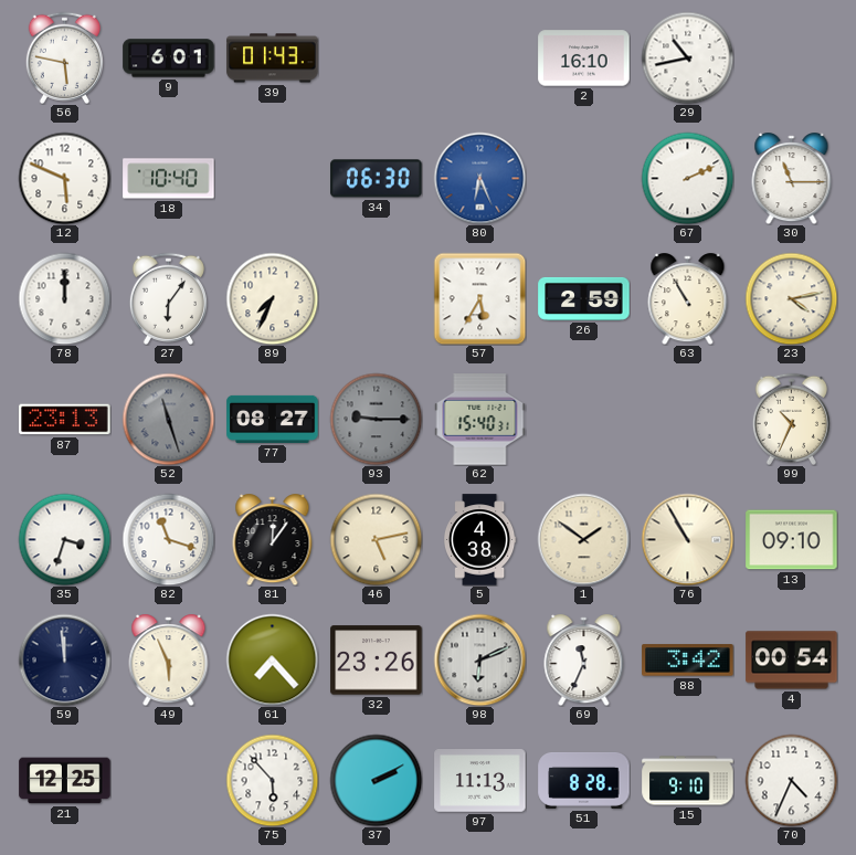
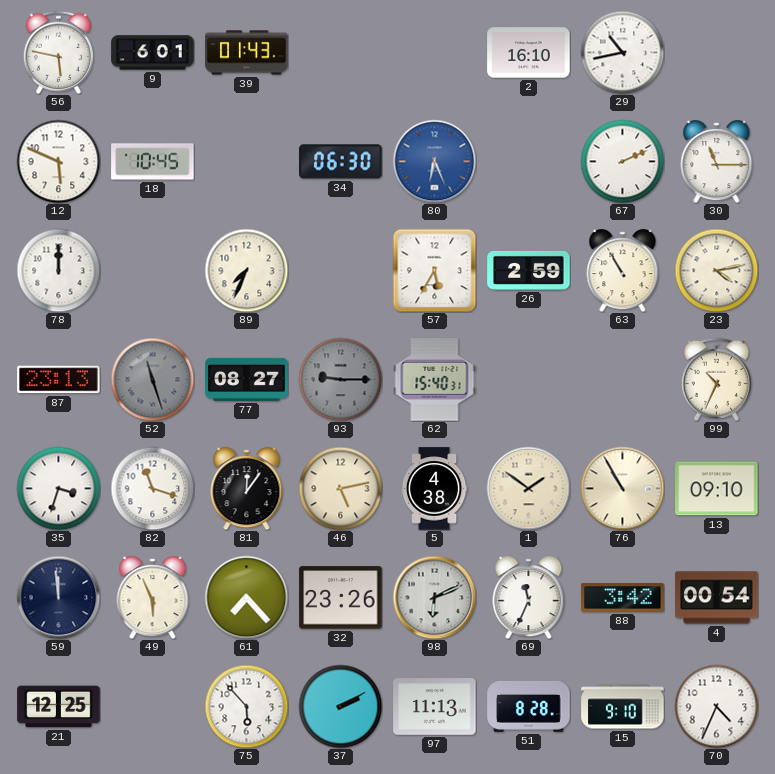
18: 10:40 -> 10:45 (153, 162)
27: 6:06 -> none (168, 298)
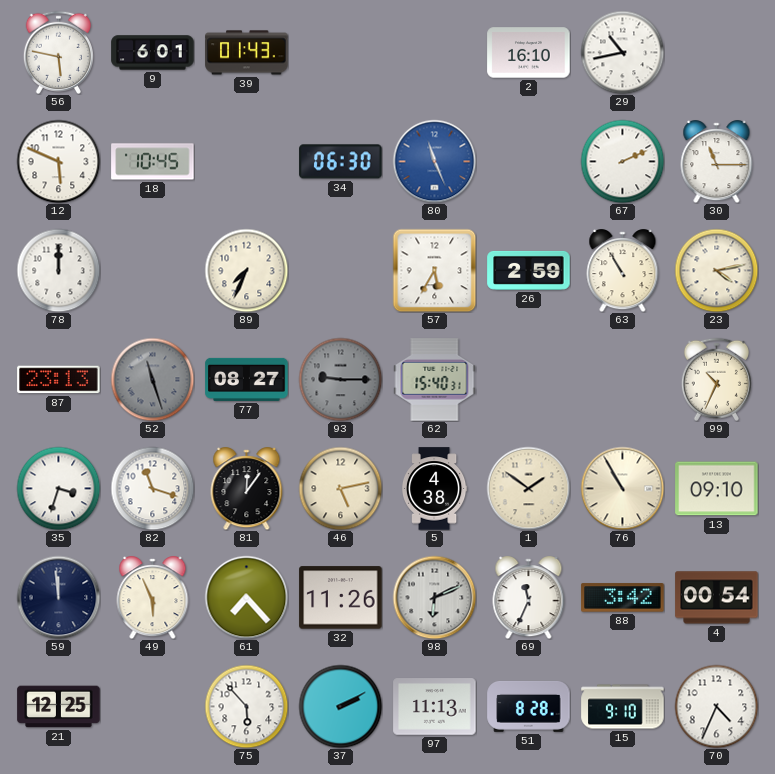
80: 6:26 -> 11:26 (434, 161)
32: 23:26 -> 11:26 (341, 598)
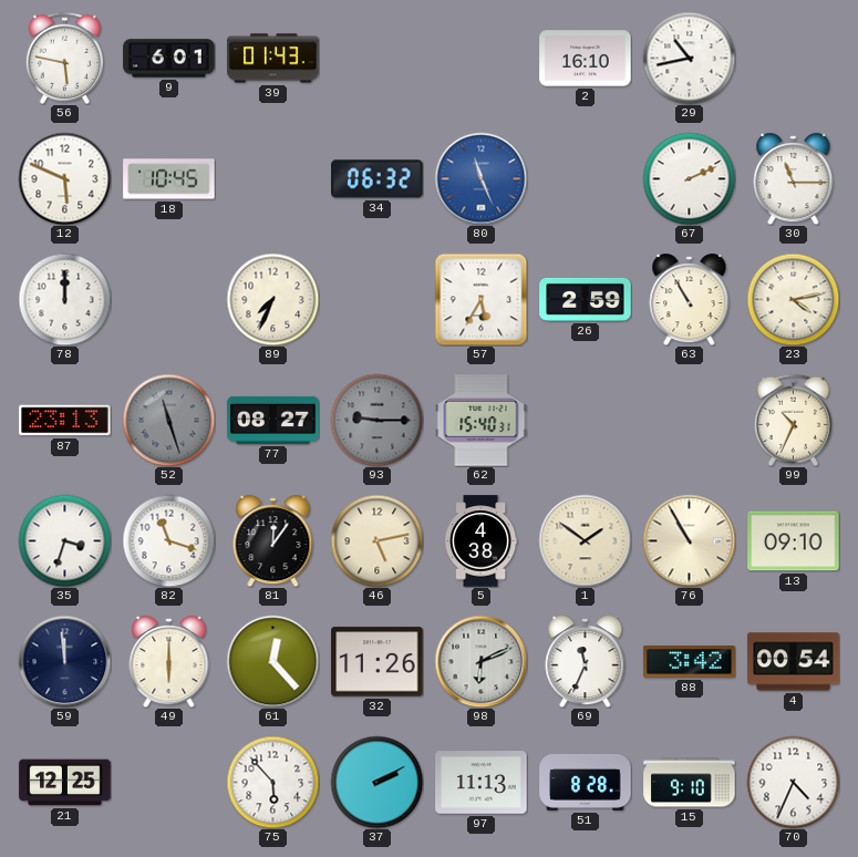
34: 06:30 -> 06:32 (378, 179)
49: 5:56 -> 6:00 (169, 662)
61: 7:23 -> 12:23 (272, 661)
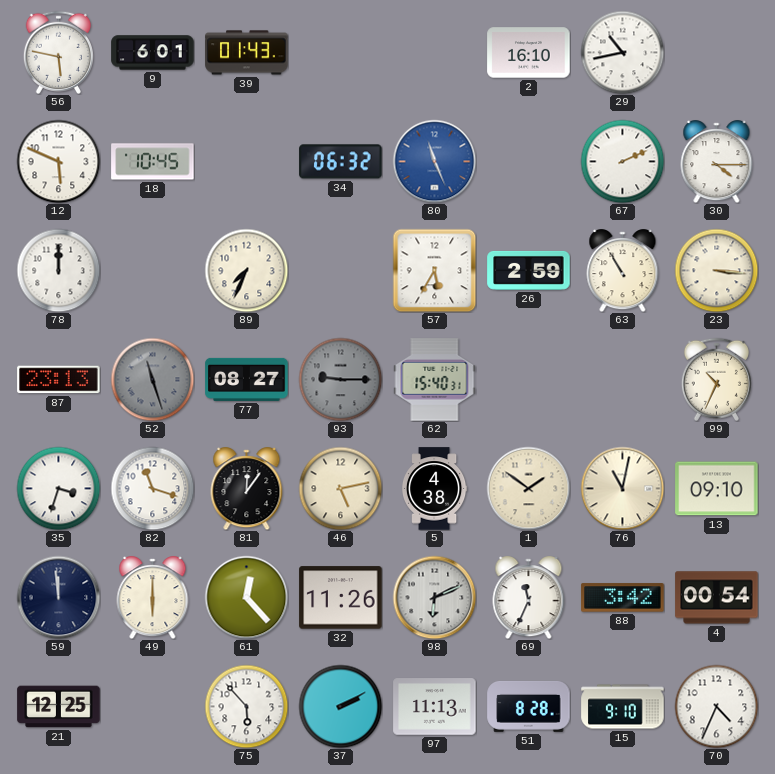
30: 11:15 -> 4:15 (717, 162)
23: 4:13 -> 3:16 (716, 270)
76: 10:55 -> 11:02 (622, 488)
